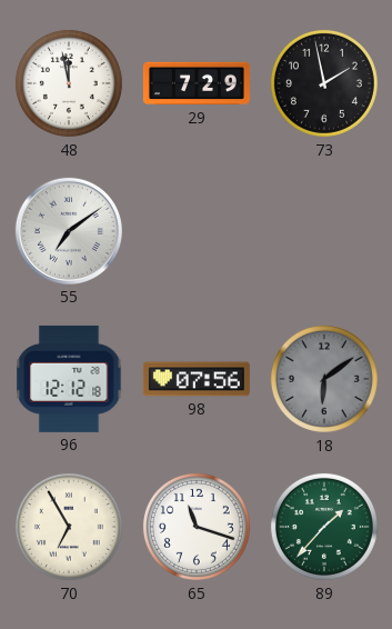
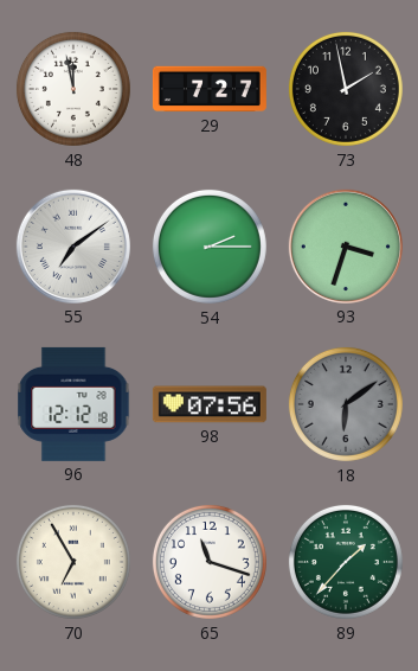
29: 7:29 -> 7:27 (210, 89)
54: none -> 2:15 (210, 247)
93: none -> 3:33 (346, 247)
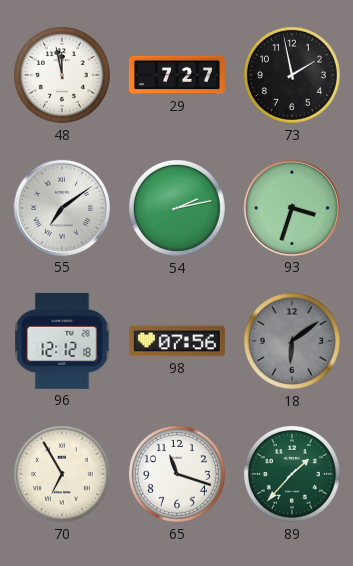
54: 2:15 -> 2:13 (177, 208)
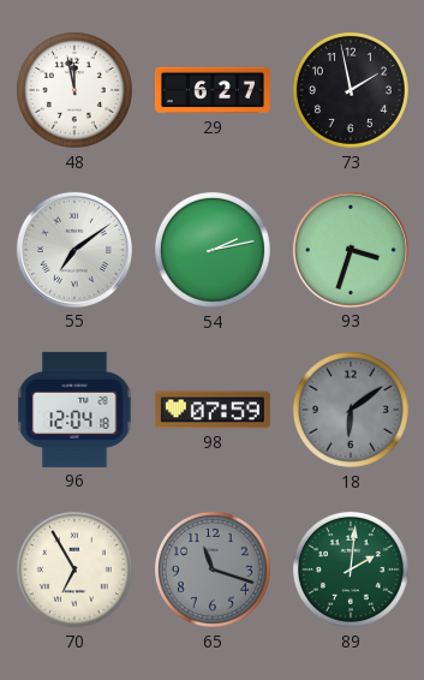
29: 7:27 -> 6:27 (213, 90)
96: 12:12 -> 12:04 (74, 410)
98: 07:56 -> 07:59 (213, 410)
65 dial: white -> grey (213, 569)
89: 1:37 -> 2:01 (351, 569)
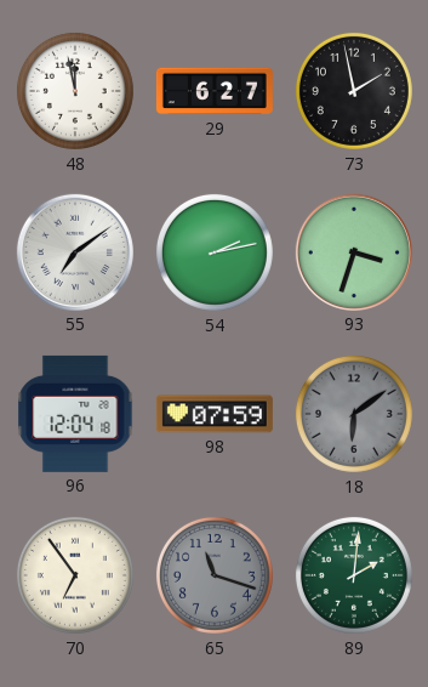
70: 6:55 -> 6:54 (75, 575)
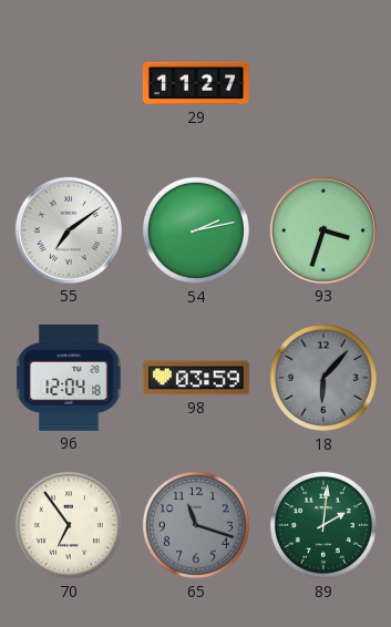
48: 11:58 -> none (75, 91)
29: 6:27 -> 11:27 (196, 83)
73: 1:58 -> none (354, 91)
98: 07:59 -> 03:59 (196, 378)
18: 6:09 -> 6:07 (323, 378)
